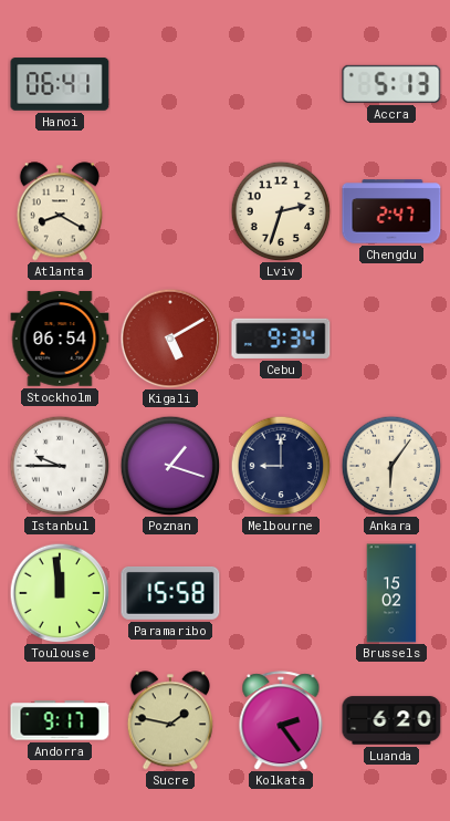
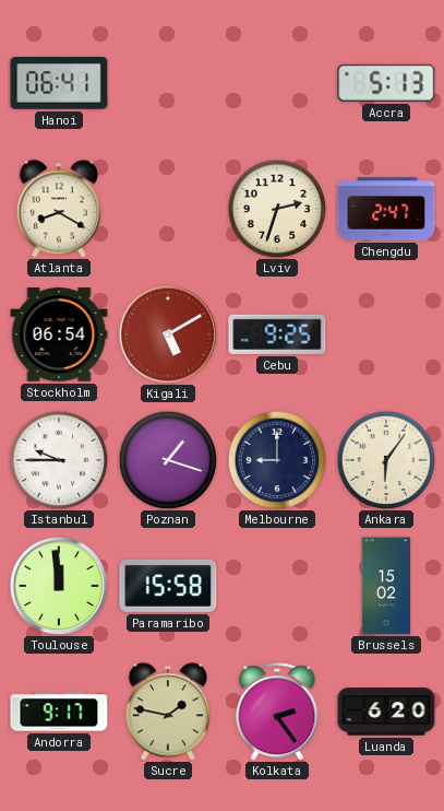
Cebu: 9:34 -> 9:25 (277, 334)
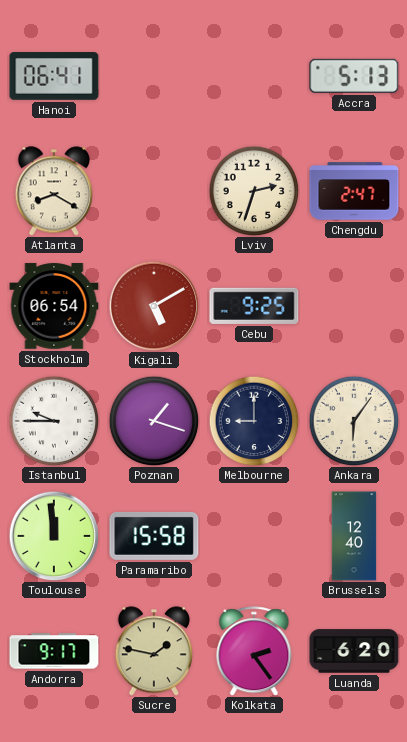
Brussels: 15:02 -> 12:40 (354, 536)
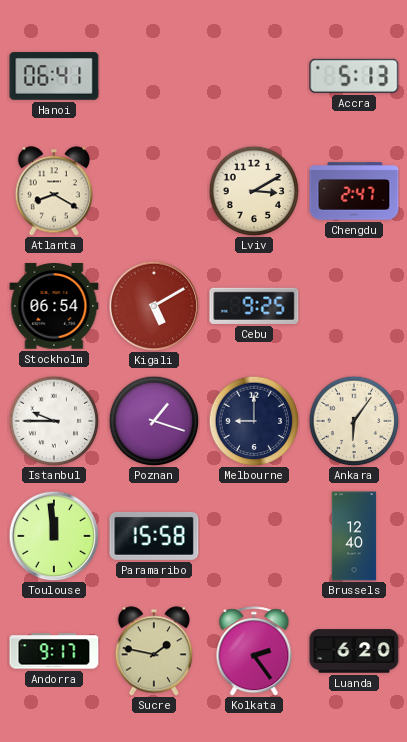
Lviv: 2:33 -> 3:10 (254, 191)
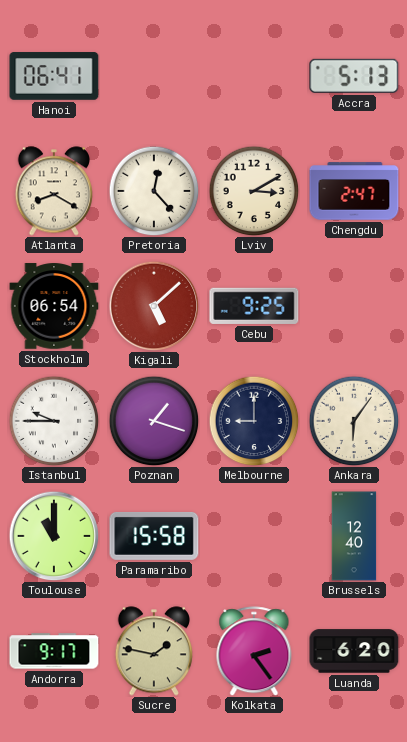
Pretoria: none -> 12:23 (154, 191)
Kigali: 5:10 -> 5:08 (154, 306)
Toulouse: 11:59 -> 11:00 (54, 536)
